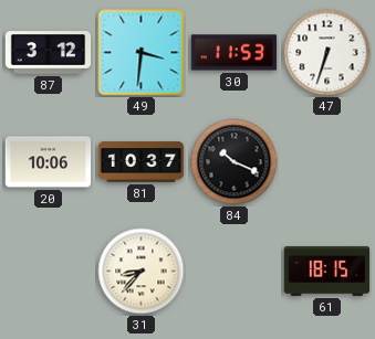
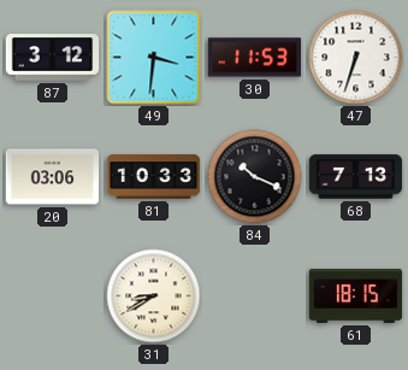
20: 10:06 -> 03:06 (53, 177)
81: 10:37 -> 10:33 (154, 177)
68: none -> 7:13 (356, 177)
31: 8:37 -> 8:40 (154, 296)
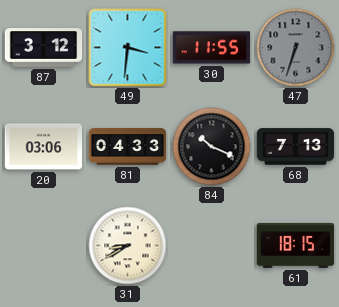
30: 11:53 -> 11:55 (212, 48)
47 dial: white -> grey (296, 48)
81: 10:33 -> 04:33 (128, 147)
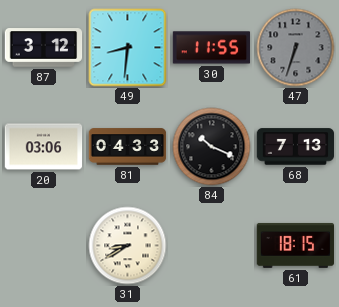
49: 3:31 -> 8:31 (128, 48)
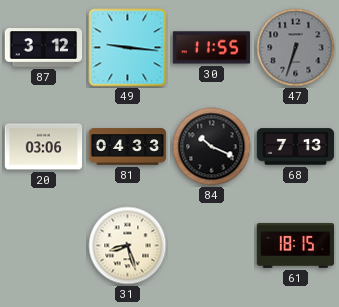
49: 8:31 -> 9:16 (128, 48)
31: 8:40 -> 8:27 (128, 246)
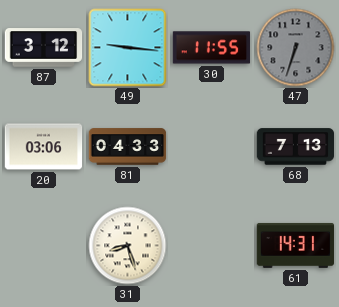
84: 10:19 -> none (212, 147)
61: 18:15 -> 14:31 (296, 245)
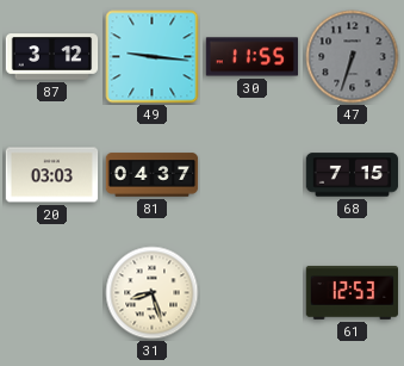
20: 03:06 -> 03:03 (52, 175)
81: 04:33 -> 04:37 (153, 175)
68: 7:13 -> 7:15 (353, 175)
61: 14:31 -> 12:53 (353, 292)
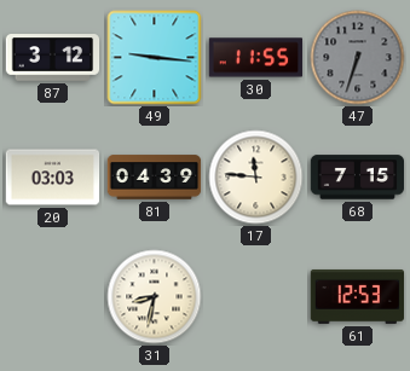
81: 04:37 -> 04:39 (155, 178)
17: none -> 11:46 (256, 178)
31: 8:27 -> 8:32 (155, 297)
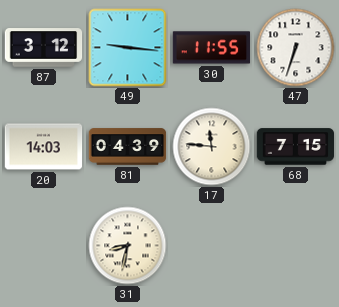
47 dial: grey -> white (296, 48)
20: 03:03 -> 14:03 (44, 147)
61: 12:53 -> none (358, 296)
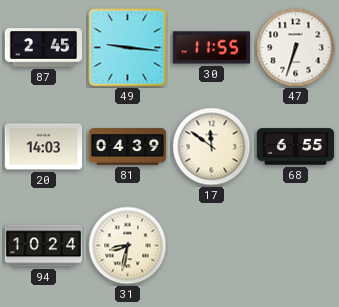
87: 3:12 -> 2:45 (44, 48)
17: 11:46 -> 11:51 (212, 147)
68: 7:15 -> 6:55 (296, 147)
94: none -> 10:24 (44, 246)
